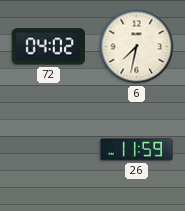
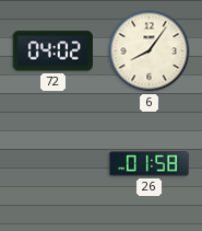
6: 7:32 -> 8:06 (150, 51)
26: 11:59 -> 01:58 (150, 164)
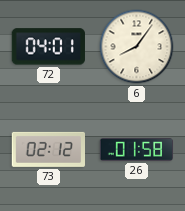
72: 04:02 -> 04:01 (48, 47)
73: none -> 02:12 (48, 149)
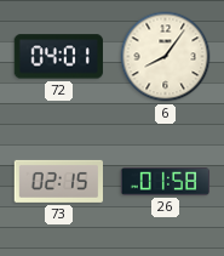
73: 02:12 -> 02:15 (58, 181)
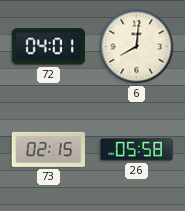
6: 8:06 -> 8:01 (137, 47)
26: 01:58 -> 05:58 (137, 150)
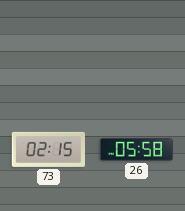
72: 04:01 -> none (48, 47)
6: 8:01 -> none (137, 47)
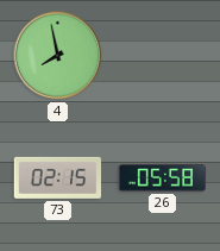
4: none -> 7:58 (58, 56)
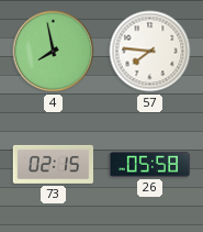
57: none -> 7:46 (150, 52)
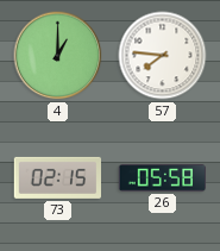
4: 7:58 -> 1:00 (58, 56)
